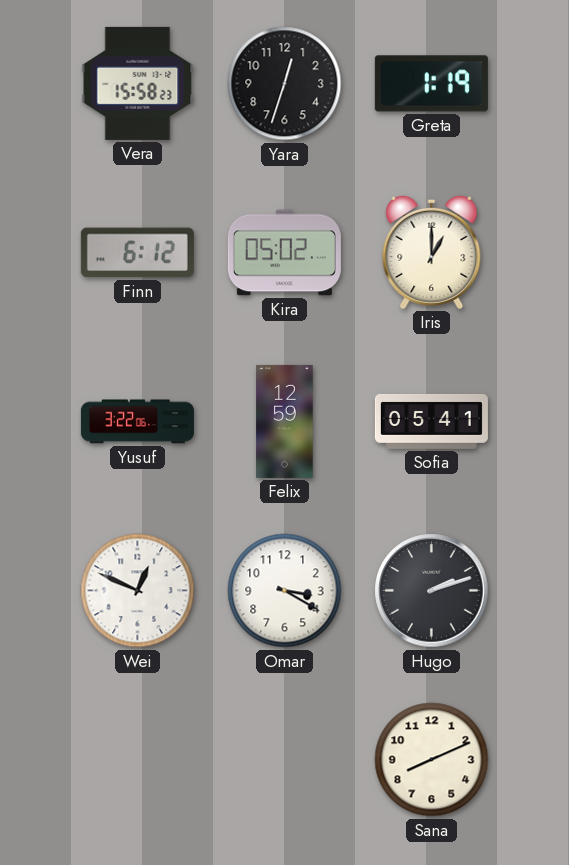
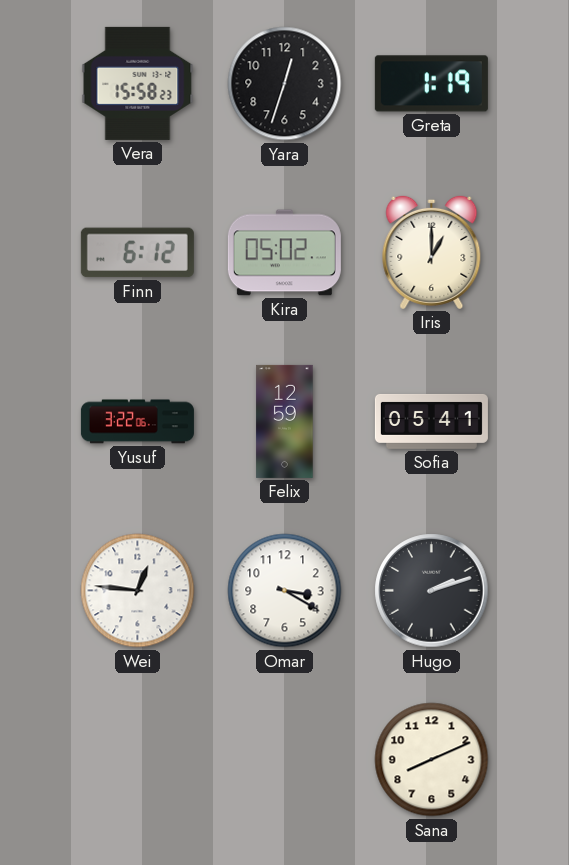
Wei: 12:49 -> 12:46 (138, 591)
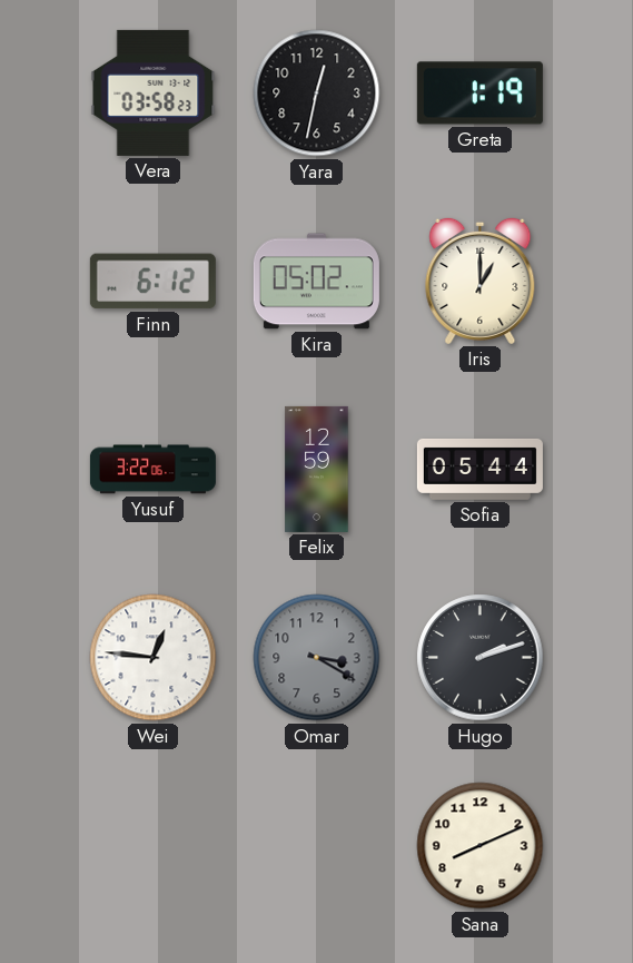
Vera: 15:58 -> 03:58 (154, 92)
Yara: 12:33 -> 12:32 (317, 94)
Sofia: 05:41 -> 05:44 (479, 469)
Omar dial: white -> grey (317, 658)
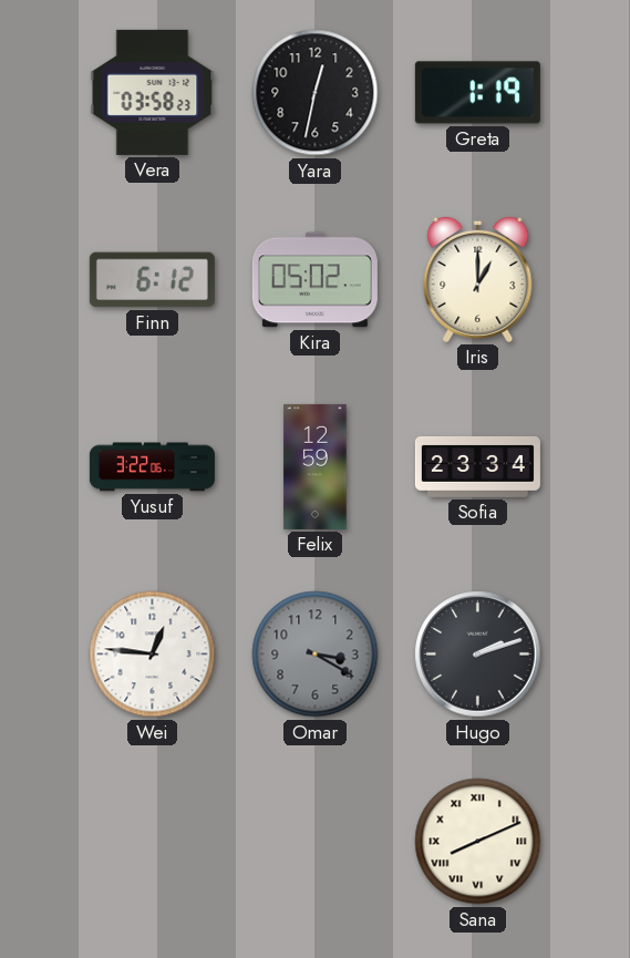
Sofia: 05:44 -> 23:34 (477, 466)
Sana numerals: Arabic -> Roman (478, 842)
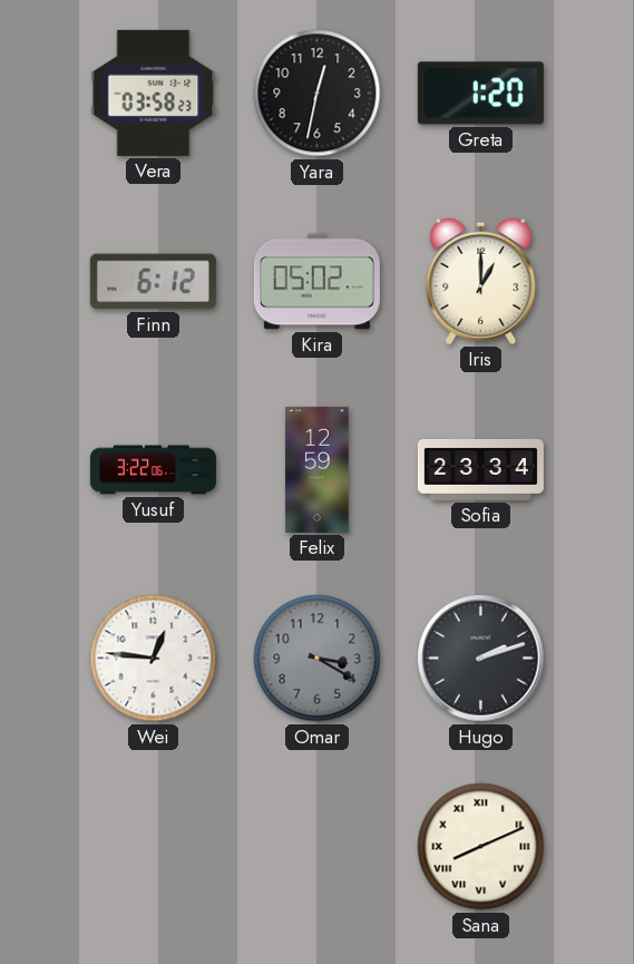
Greta: 1:19 -> 1:20 (480, 94)
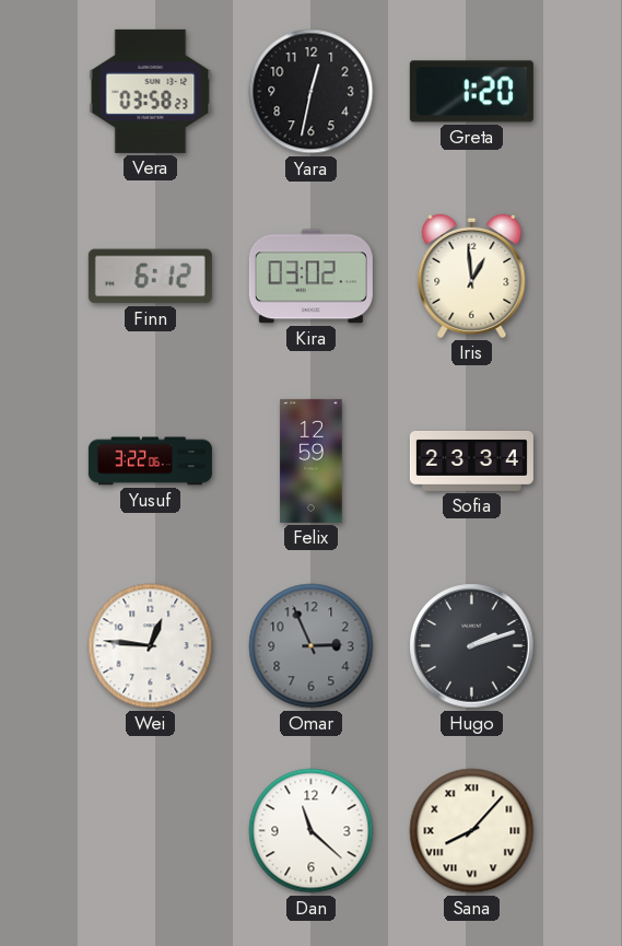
Kira: 05:02 -> 03:02 (310, 277)
Iris: 1:00 -> 12:59 (472, 276)
Omar: 3:20 -> 2:56 (312, 646)
Dan: none -> 11:22 (312, 831)
Sana: 8:11 -> 8:07 (472, 831)
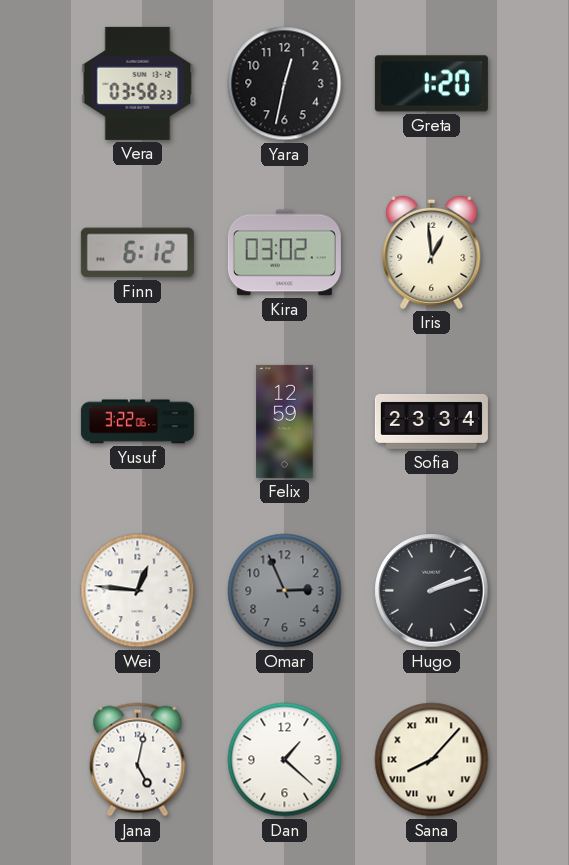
Jana: none -> 5:02 (138, 760)
Dan: 11:22 -> 1:22 (285, 760)
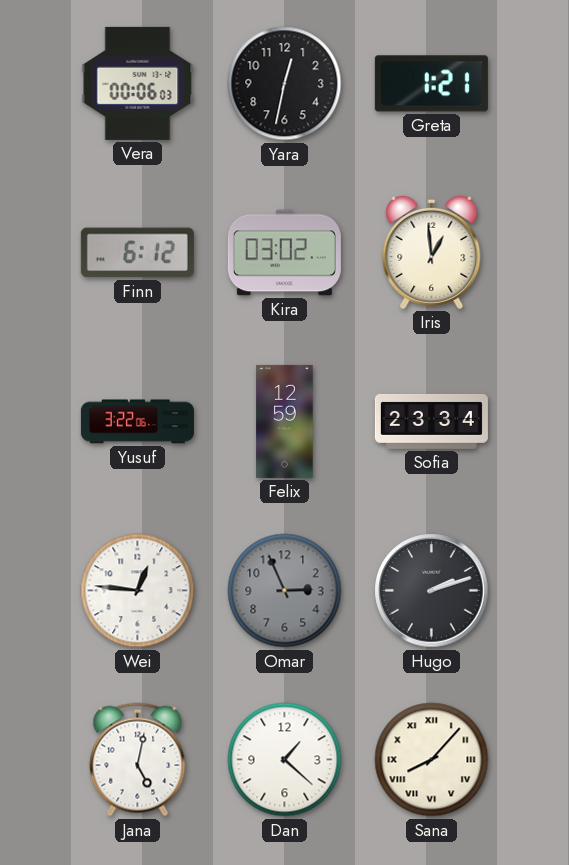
Vera: 03:58 -> 00:06 (138, 83)
Greta: 1:20 -> 1:21 (431, 84)
